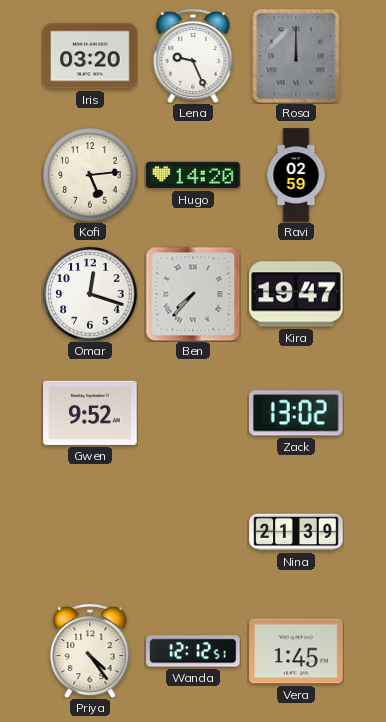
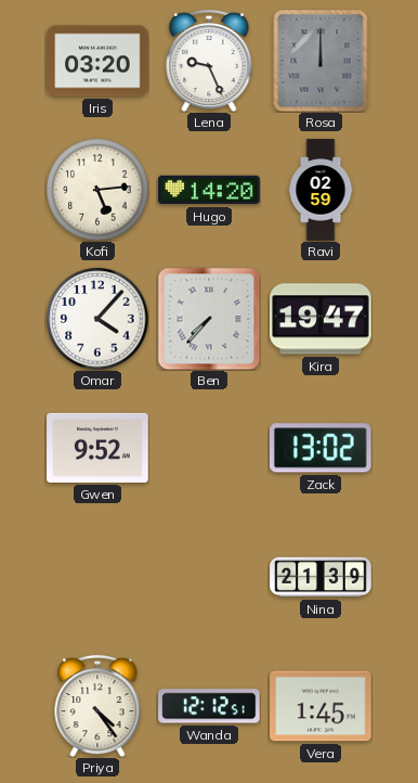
Omar: 12:18 -> 4:07 (97, 319)
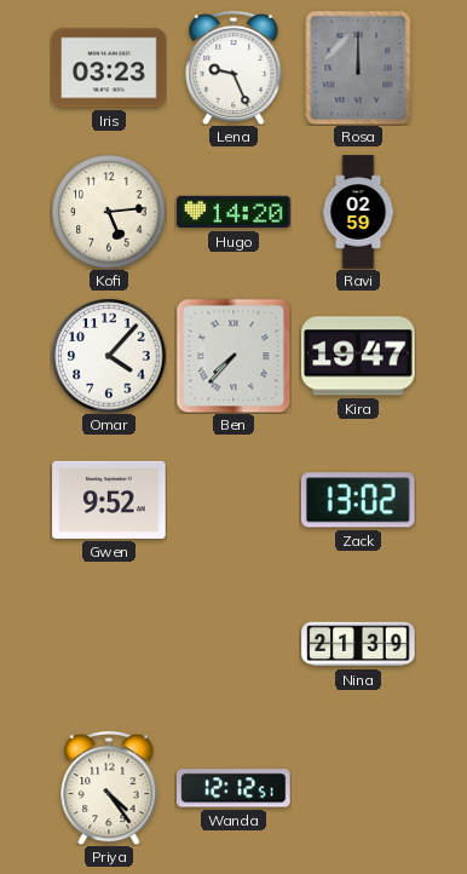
Iris: 03:20 -> 03:23 (109, 68)
Vera: 1:45 -> none (321, 706)
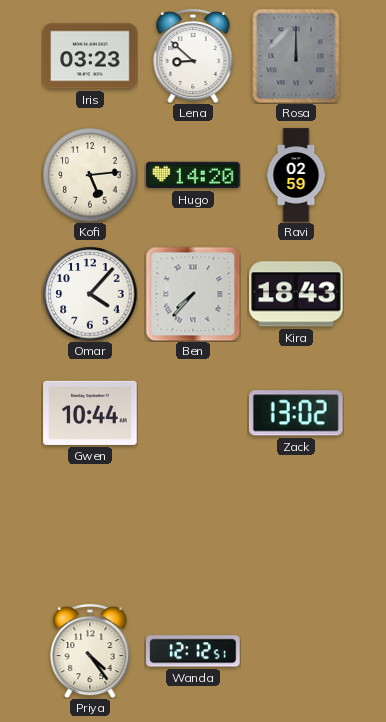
Lena: 9:26 -> 8:52 (193, 56)
Kira: 19:47 -> 18:43 (296, 294)
Gwen: 9:52 -> 10:44 (90, 413)
Nina: 21:39 -> none (358, 644)
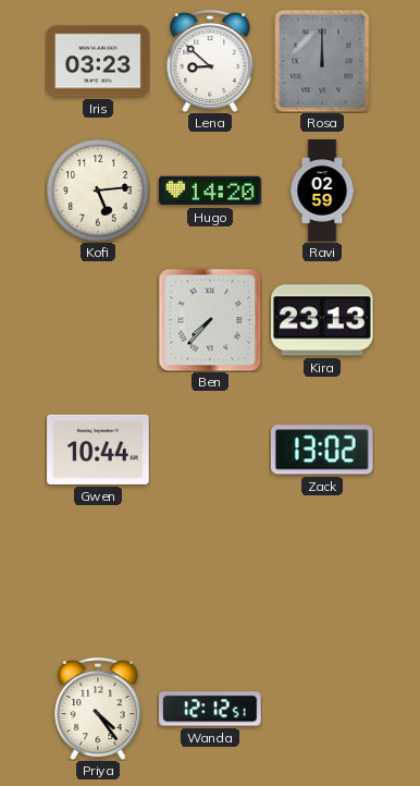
Omar: 4:07 -> none (90, 294)
Kira: 18:43 -> 23:13 (322, 320)
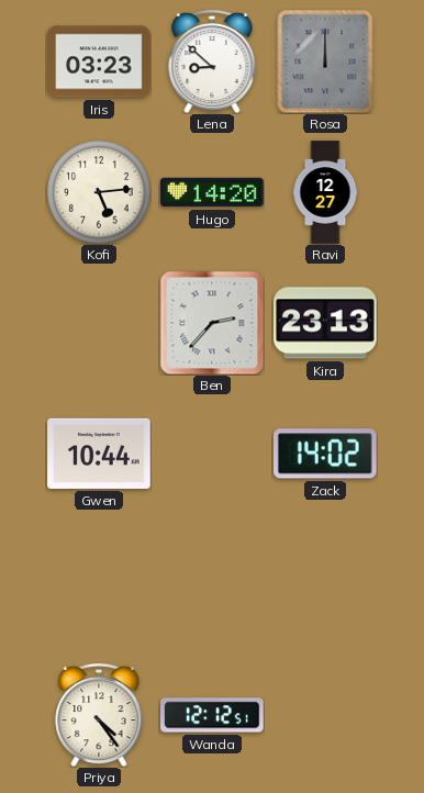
Ravi: 02:59 -> 12:27 (325, 192)
Ben: 7:37 -> 2:37 (212, 323)
Zack: 13:02 -> 14:02 (325, 454)
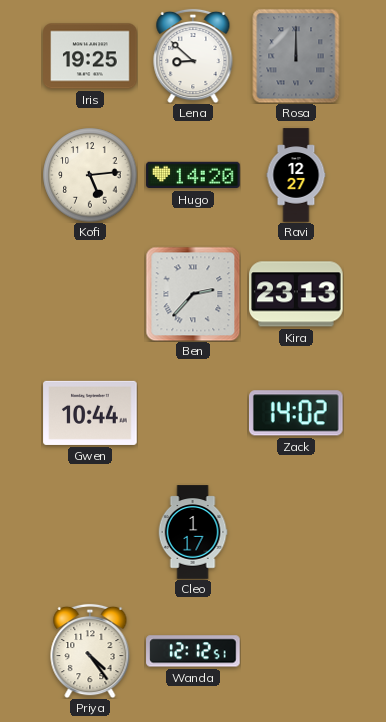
Iris: 03:23 -> 19:25 (90, 56)
Cleo: none -> 1:17 (193, 532)
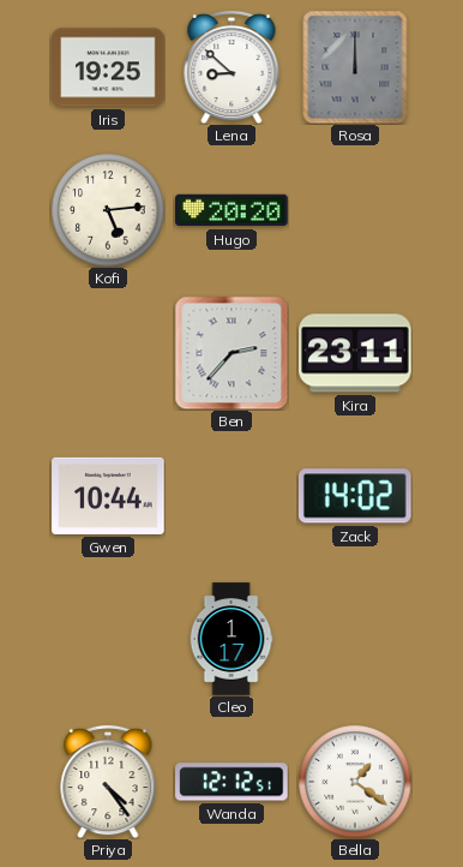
Hugo: 14:20 -> 20:20 (231, 210)
Ravi: 12:27 -> none (296, 175)
Kira: 23:13 -> 23:11 (355, 353)
Bella: none -> 1:21 (355, 782)
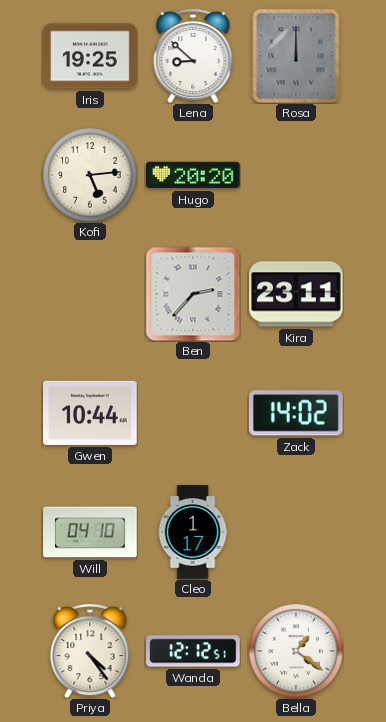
Will: none -> 04:10 (90, 532)
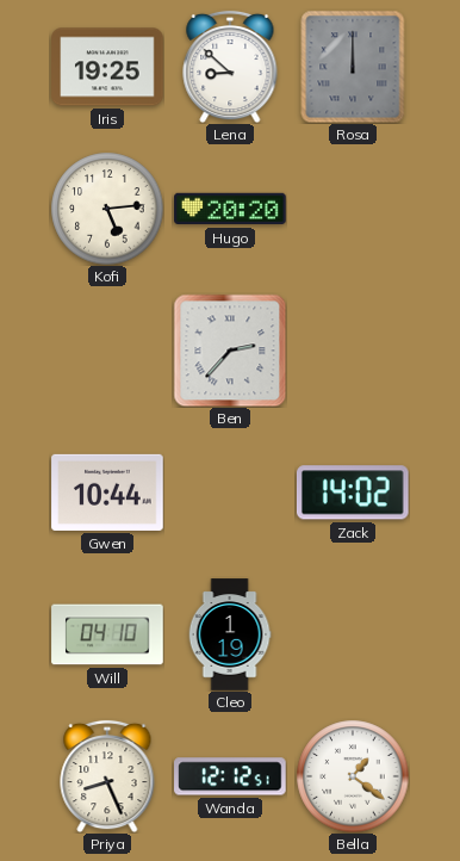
Kira: 23:11 -> none (296, 294)
Cleo: 1:17 -> 1:19 (230, 634)
Priya: 4:24 -> 8:26 (107, 776)
